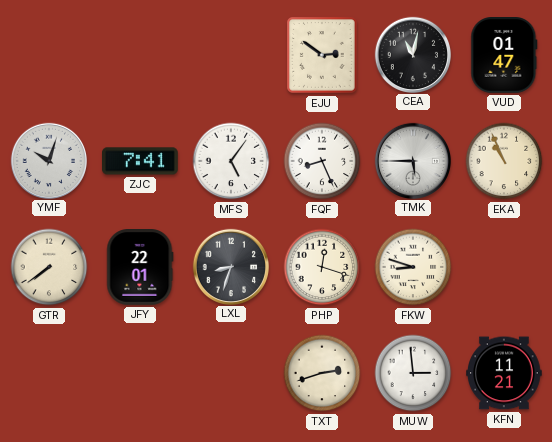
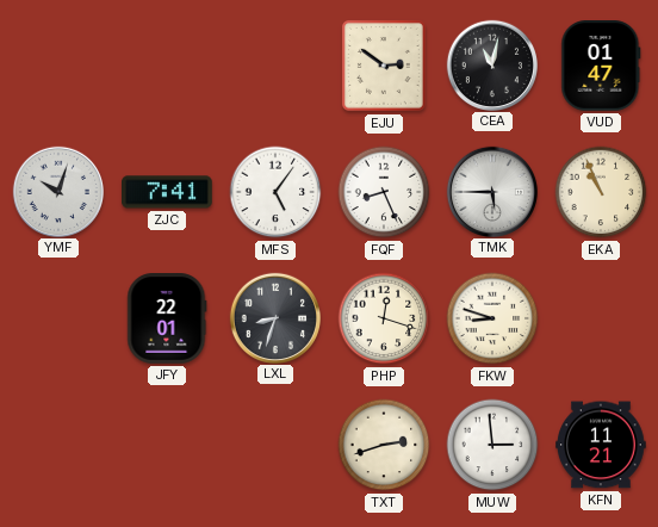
GTR: 7:39 -> none (49, 267)
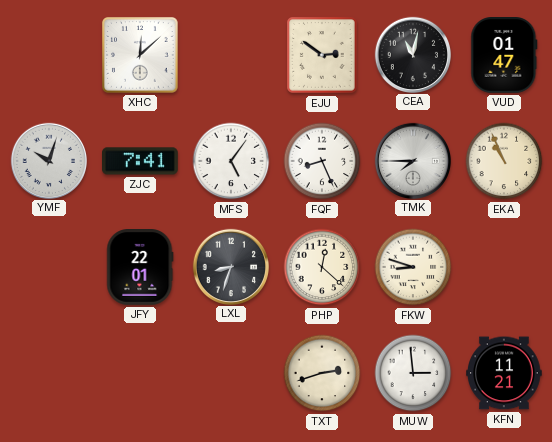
XHC: none -> 12:08 (141, 56)
TMK: 5:45 -> 7:45 (412, 160)
PHP: 12:18 -> 12:22 (322, 267)
